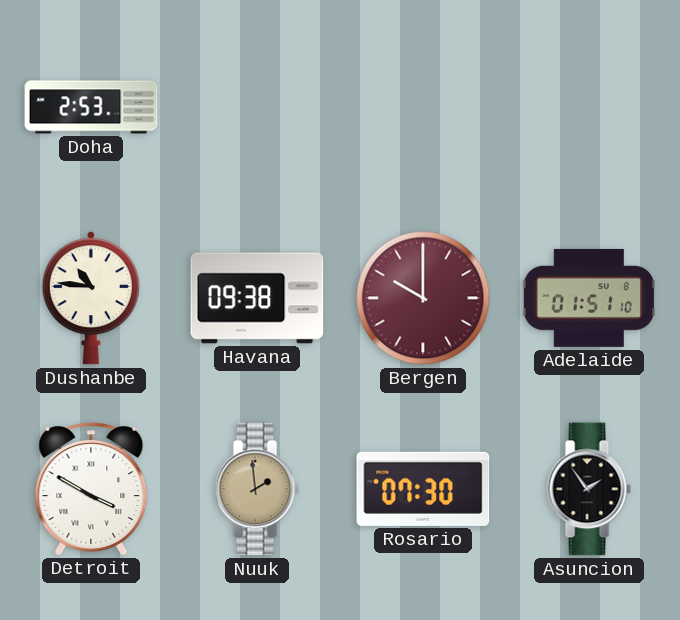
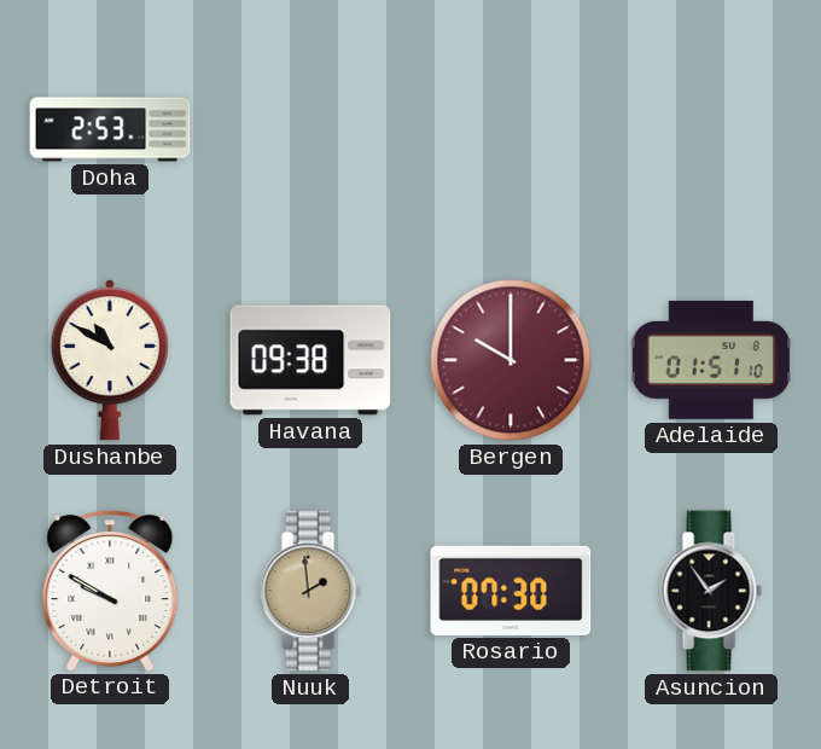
Dushanbe: 10:46 -> 10:50 (110, 360)
Detroit: 3:50 -> 9:50 (110, 591)
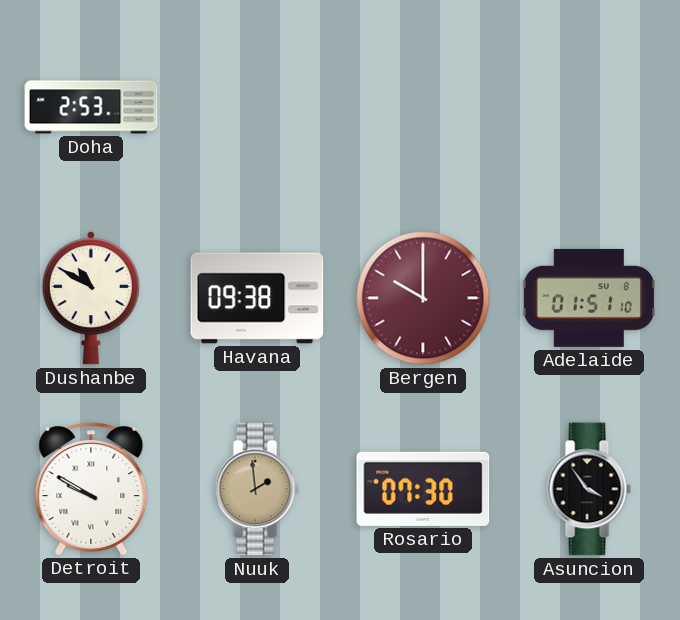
Asuncion: 1:54 -> 3:54 (589, 489)
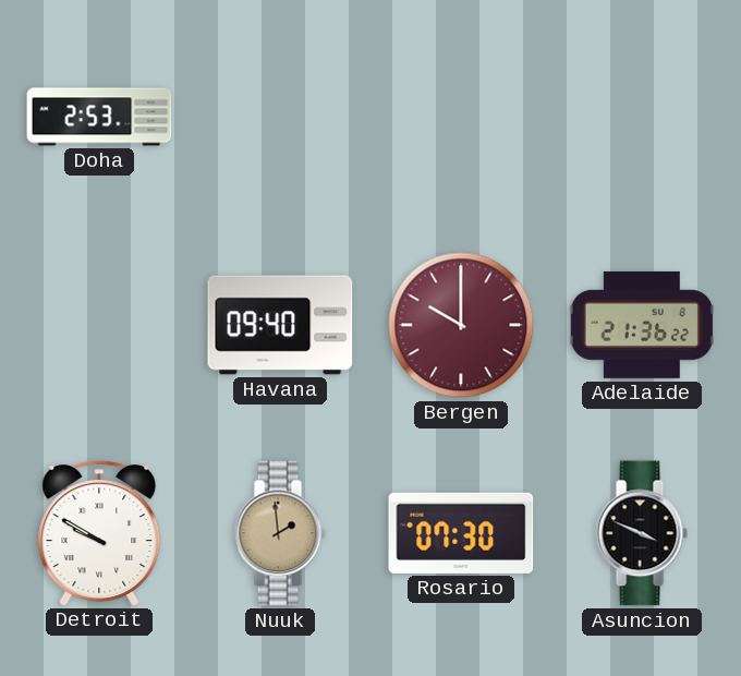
Dushanbe: 10:50 -> none (91, 298)
Havana: 09:38 -> 09:40 (280, 325)
Adelaide: 01:51 -> 21:36 (641, 325)
Asuncion: 3:54 -> 3:49 (642, 533)
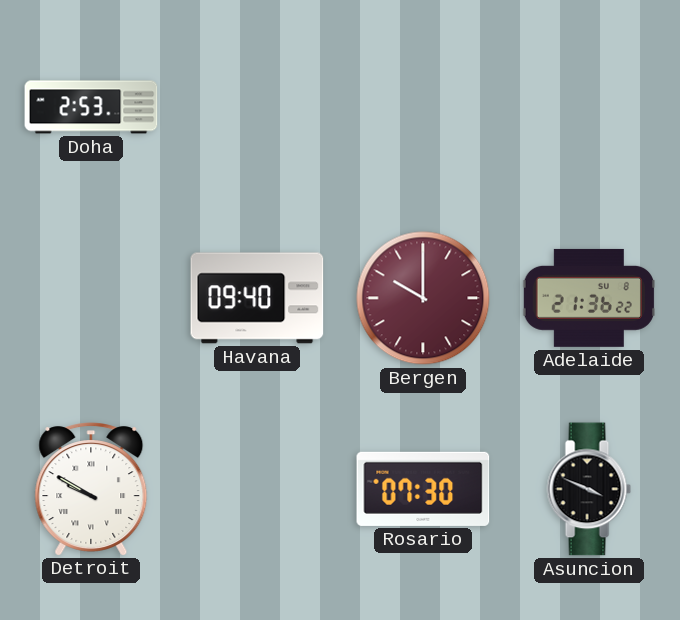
Nuuk: 1:59 -> none (280, 533)
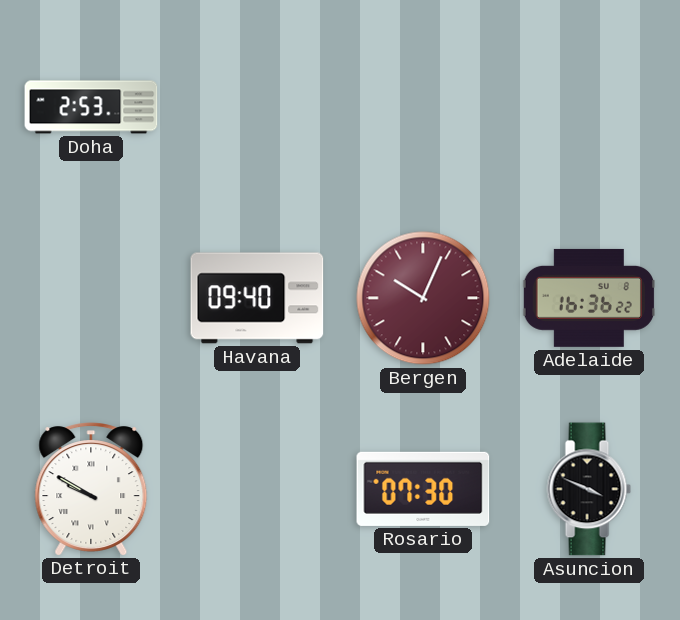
Bergen: 10:00 -> 10:04 (423, 298)
Adelaide: 21:36 -> 16:36 (588, 298)
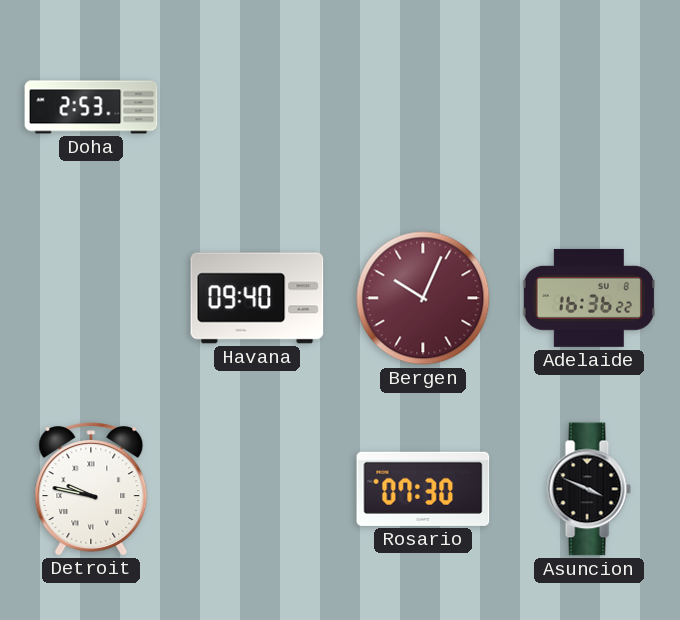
Detroit: 9:50 -> 9:47 (91, 489)
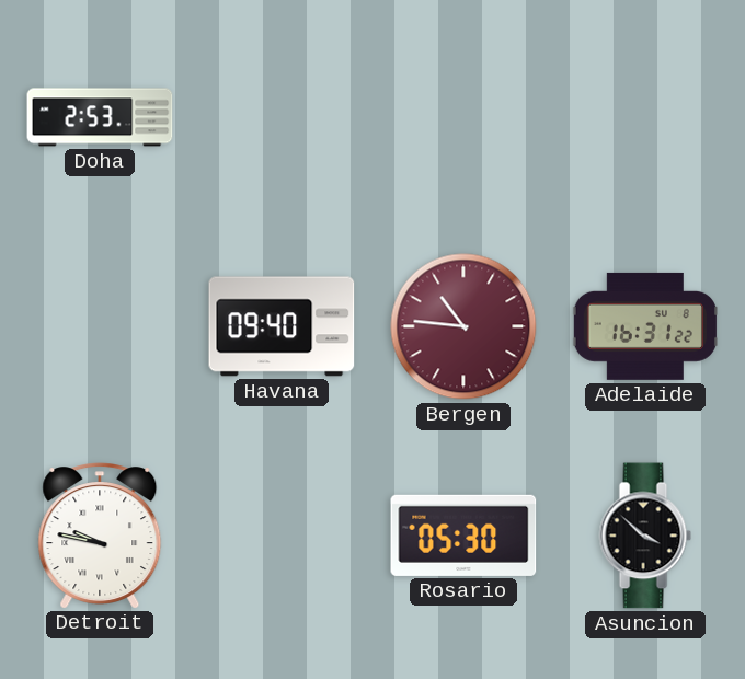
Bergen: 10:04 -> 10:46 (463, 326)
Adelaide: 16:36 -> 16:31 (644, 326)
Rosario: 07:30 -> 05:30 (463, 536)
Asuncion: 3:49 -> 3:52 (645, 536)
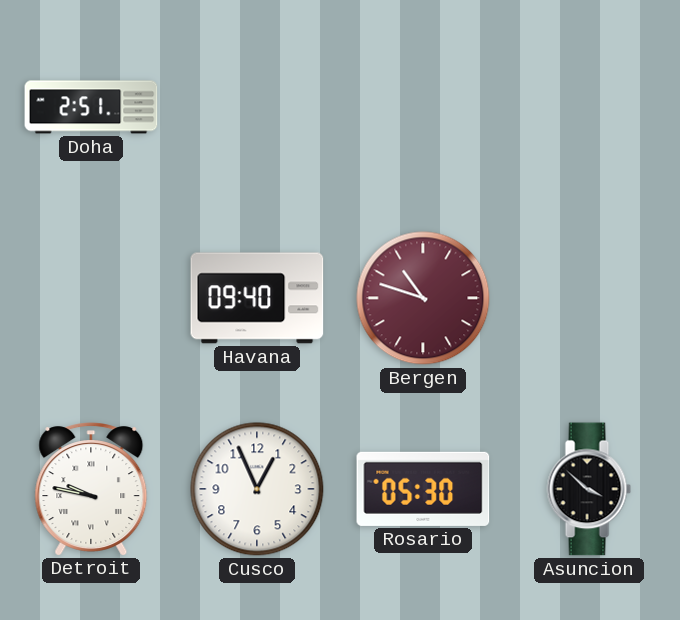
Doha: 2:53 -> 2:51 (91, 107)
Bergen: 10:46 -> 10:48 (423, 298)
Adelaide: 16:31 -> none (644, 326)
Cusco: none -> 12:56 (257, 489)
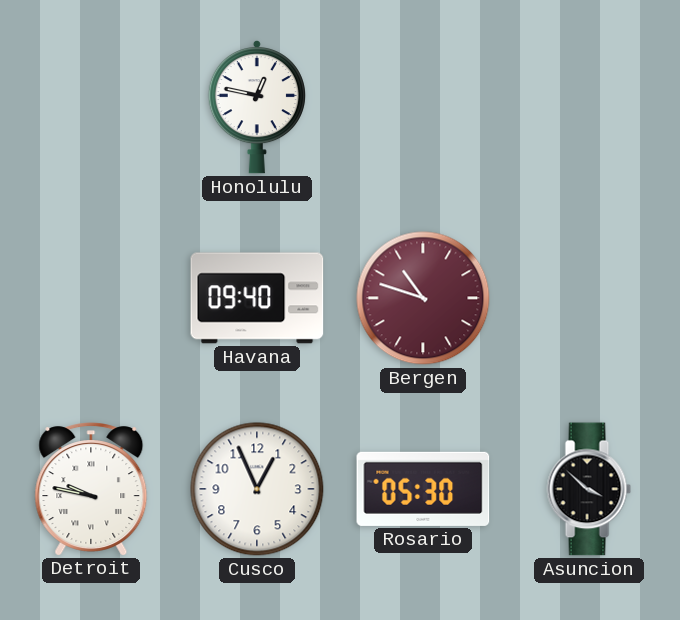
Doha: 2:51 -> none (91, 107)
Honolulu: none -> 12:47 (257, 107)
